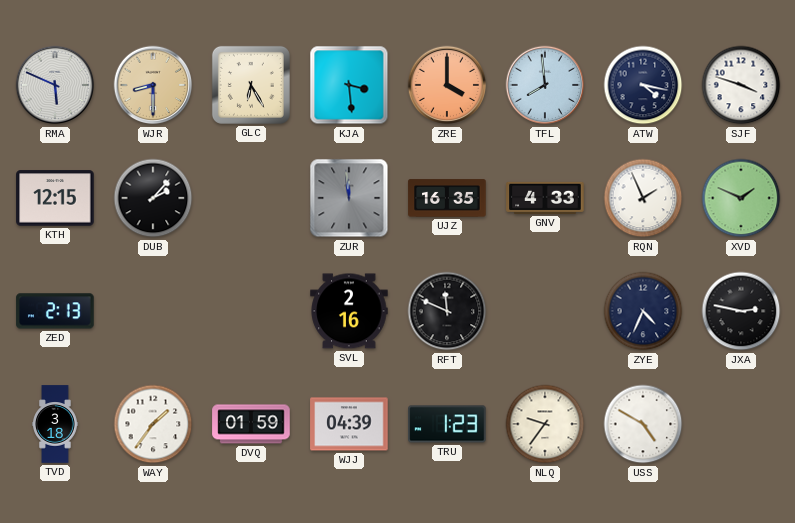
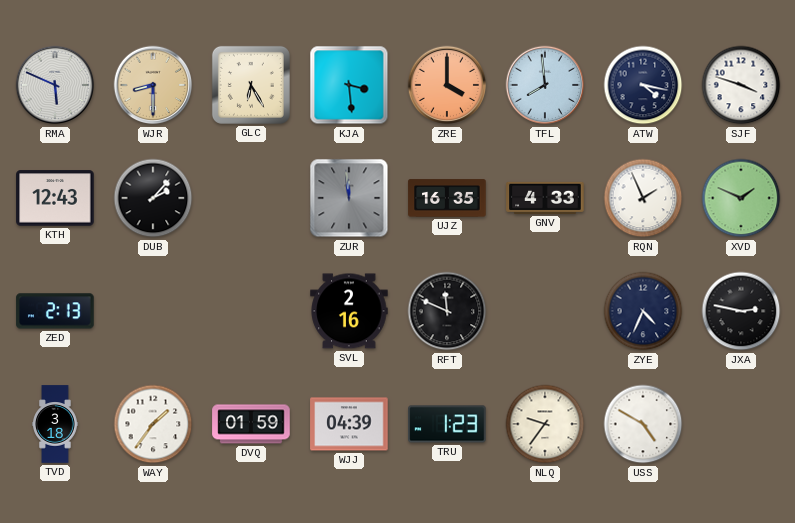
KTH: 12:15 -> 12:43 (55, 198)
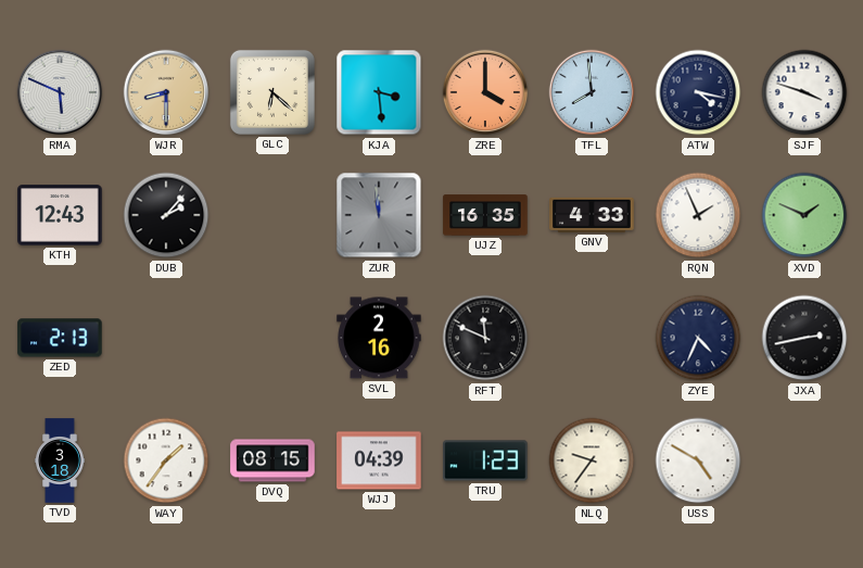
GLC: 6:25 -> 6:22 (272, 92)
JXA: 2:47 -> 2:43 (804, 338)
DVQ: 01:59 -> 08:15 (272, 460)
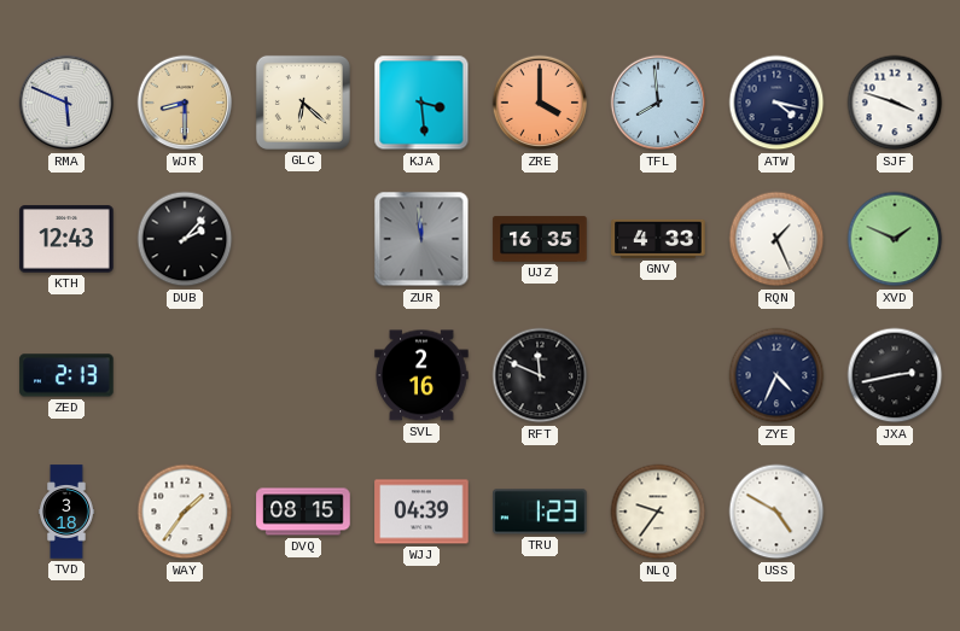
RQN: 1:56 -> 1:26 (776, 239)
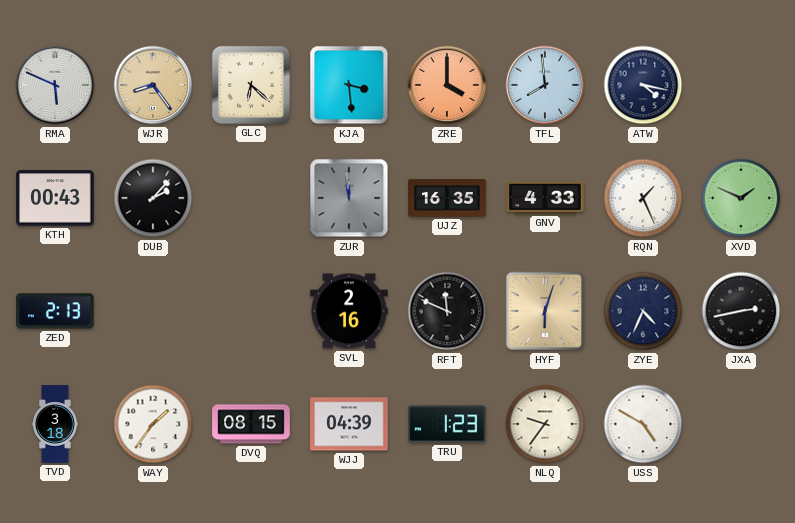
WJR: 8:30 -> 8:24 (153, 85)
SJF: 3:48 -> none (895, 103)
KTH: 12:43 -> 00:43 (55, 198)
HYF: none -> 6:03 (545, 311)
